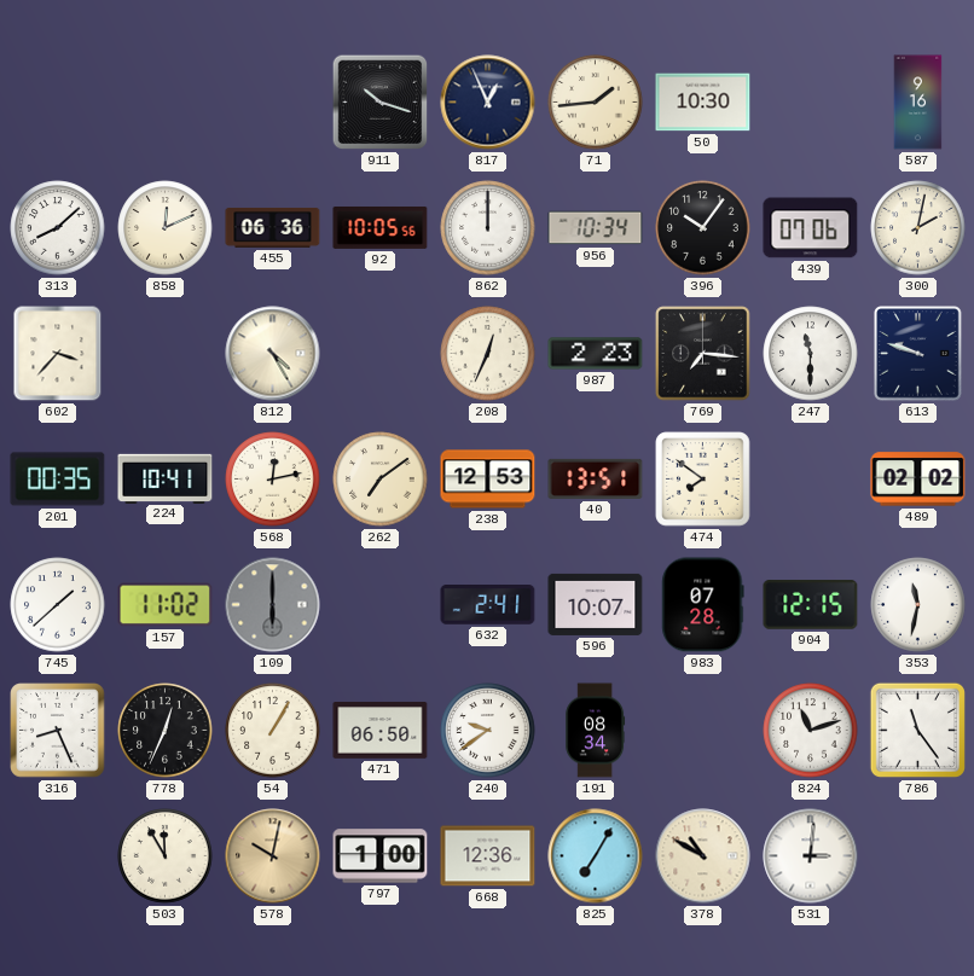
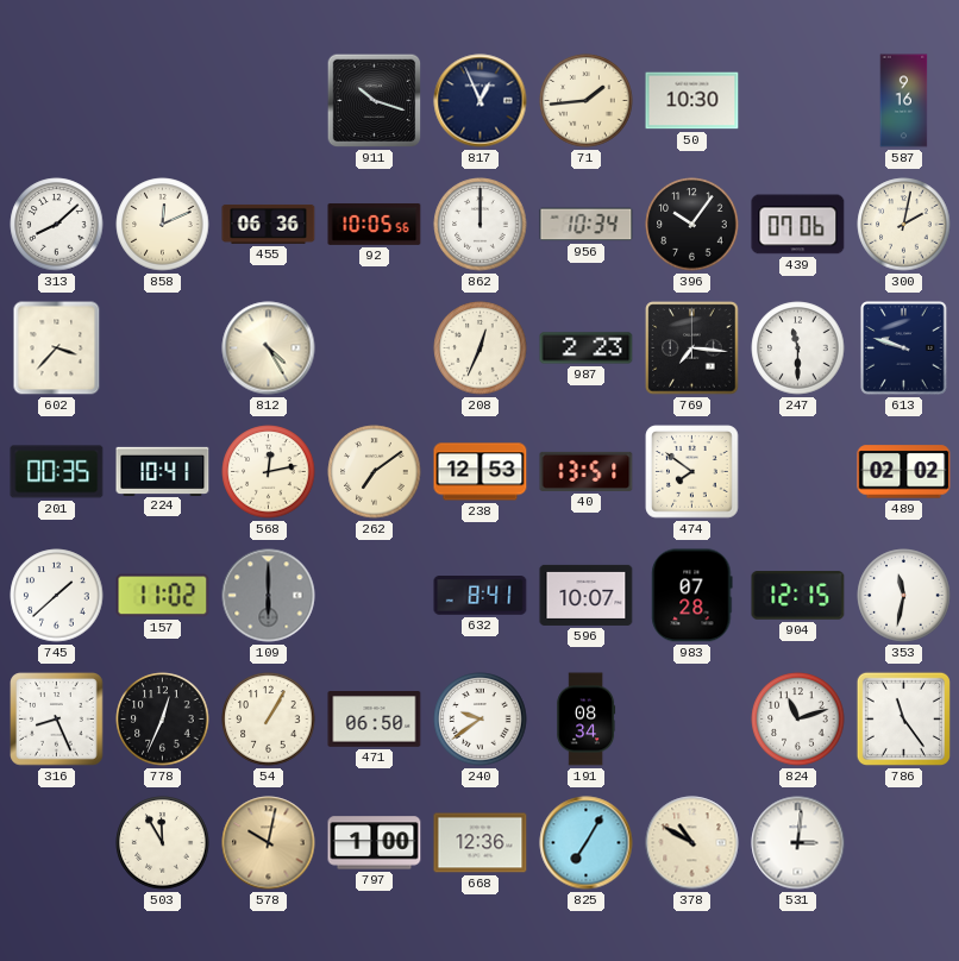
632: 2:41 -> 8:41 (481, 596)
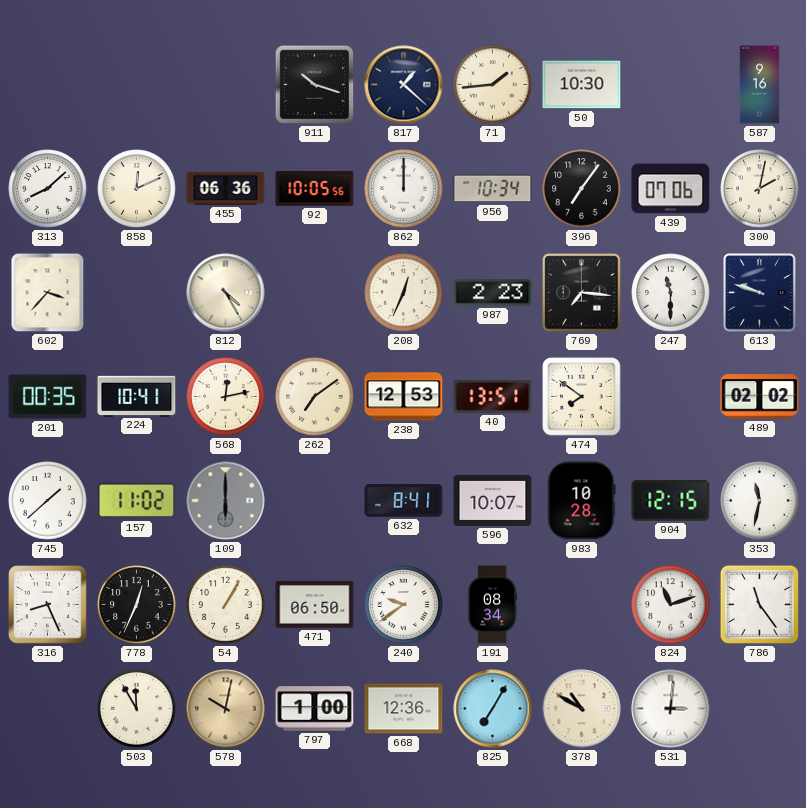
817: 12:56 -> 1:22 (404, 85)
396: 10:06 -> 7:06 (582, 189)
983: 07:28 -> 10:28 (582, 501)
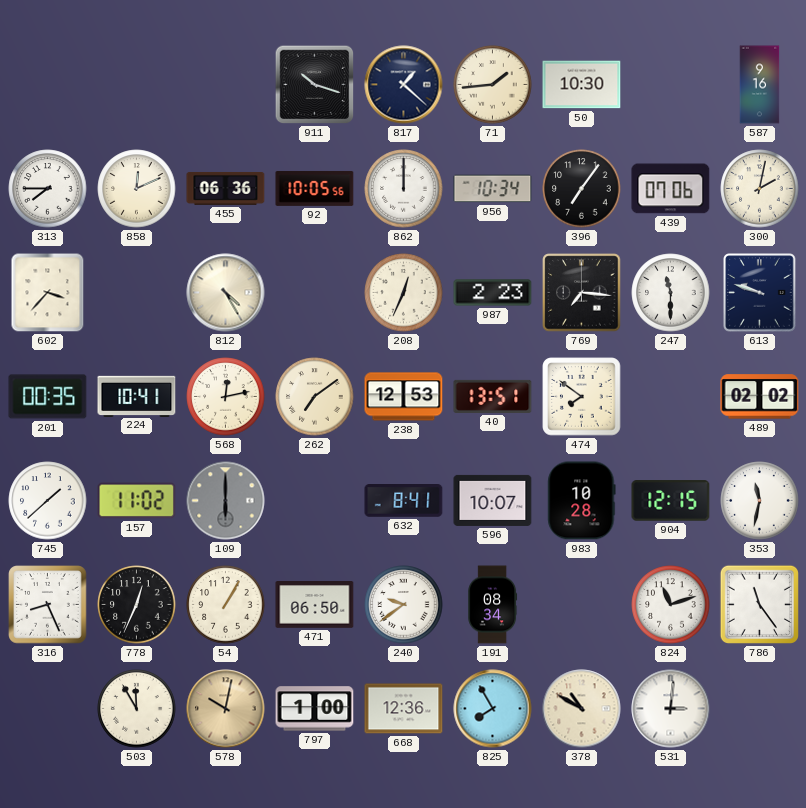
313: 8:08 -> 7:45 (48, 189)
825: 7:05 -> 7:55 (493, 709)
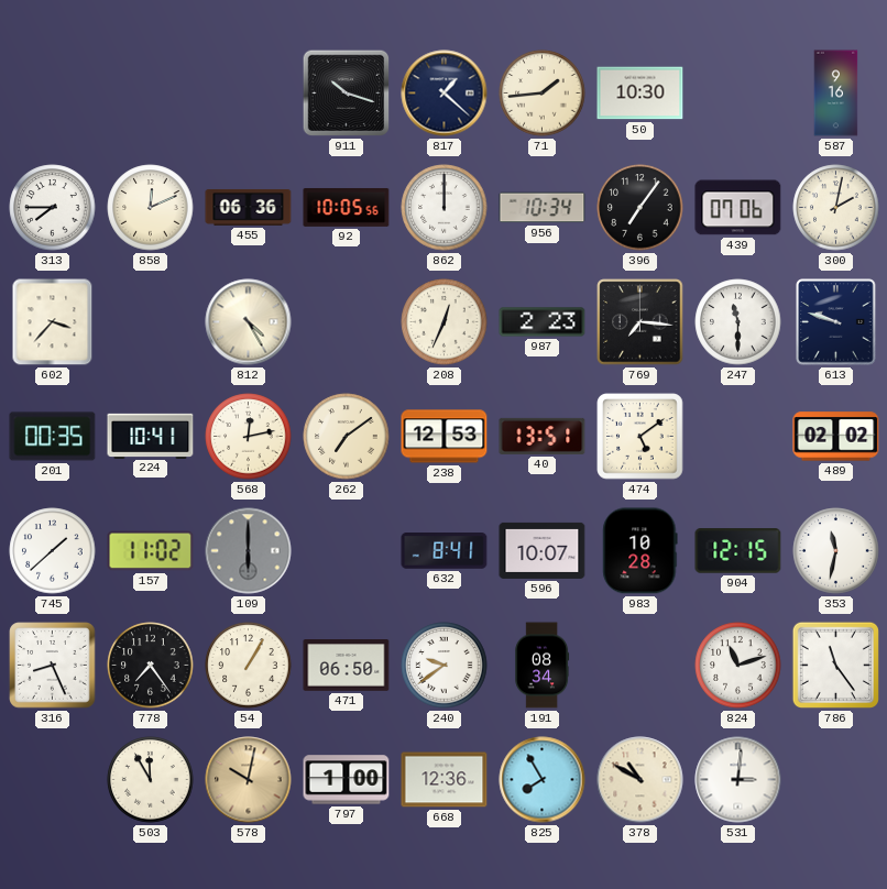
474: 7:51 -> 5:09 (640, 437)
778: 12:34 -> 7:24 (151, 666)
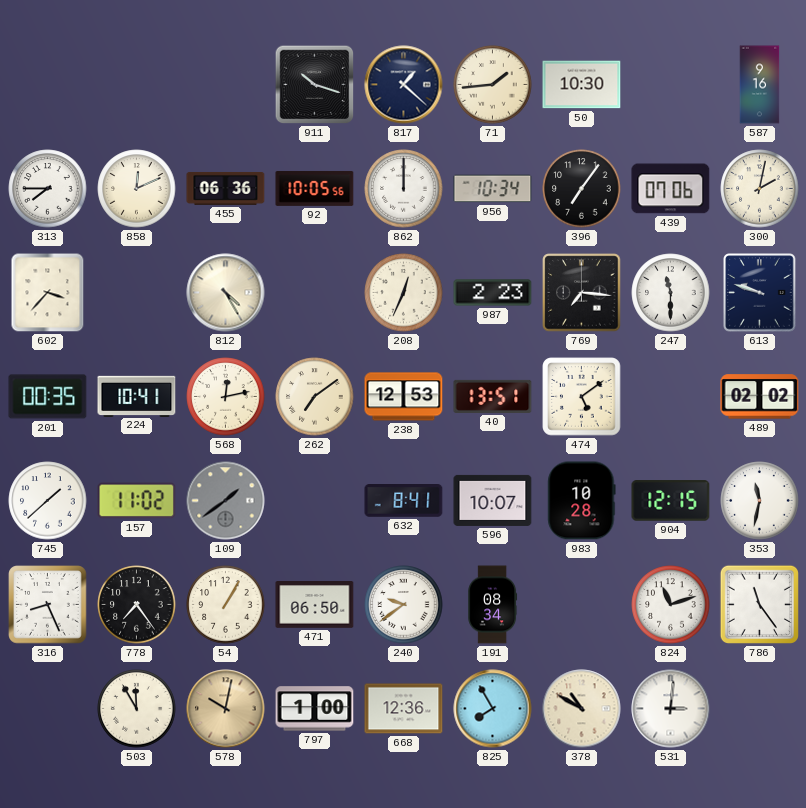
109: 6:00 -> 1:39 (226, 501)
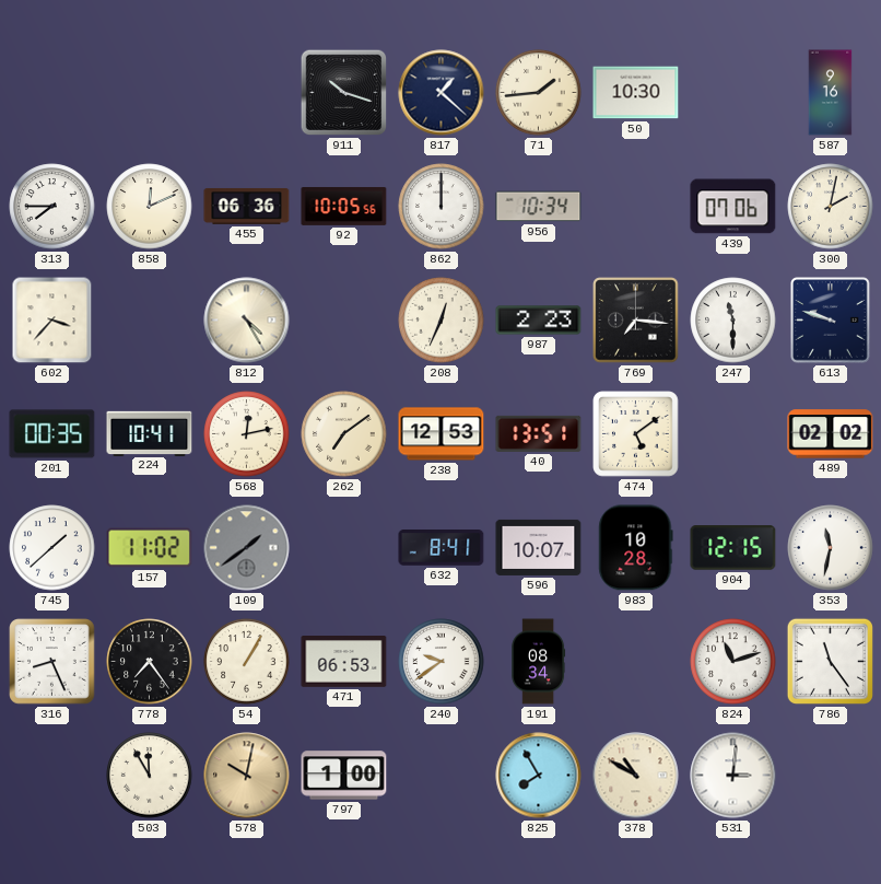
396: 7:06 -> none (582, 189)
471: 06:50 -> 06:53 (344, 662)
668: 12:36 -> none (404, 709)
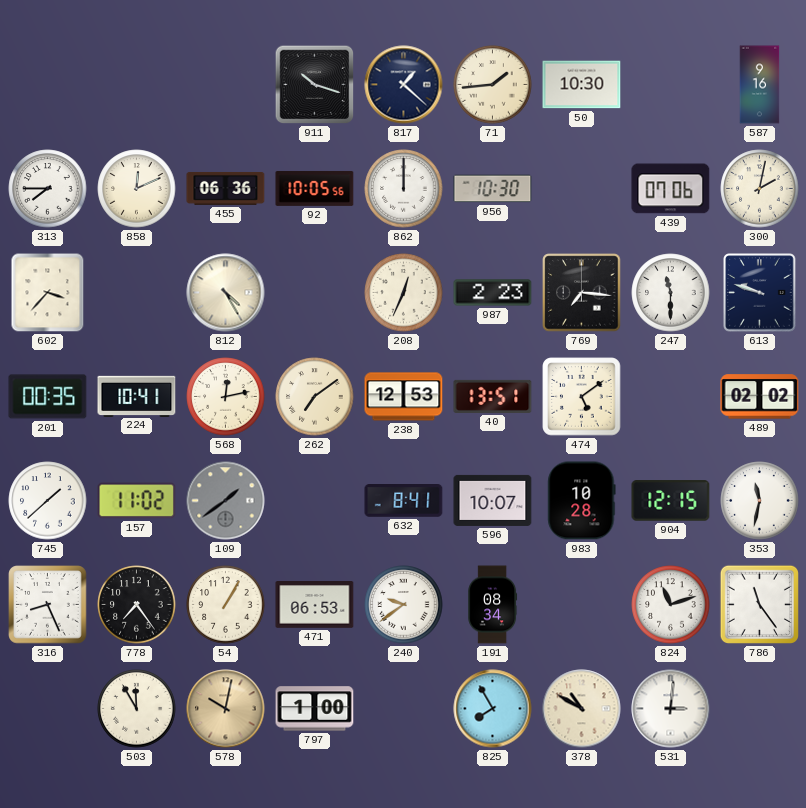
956: 10:34 -> 10:30 (493, 189)
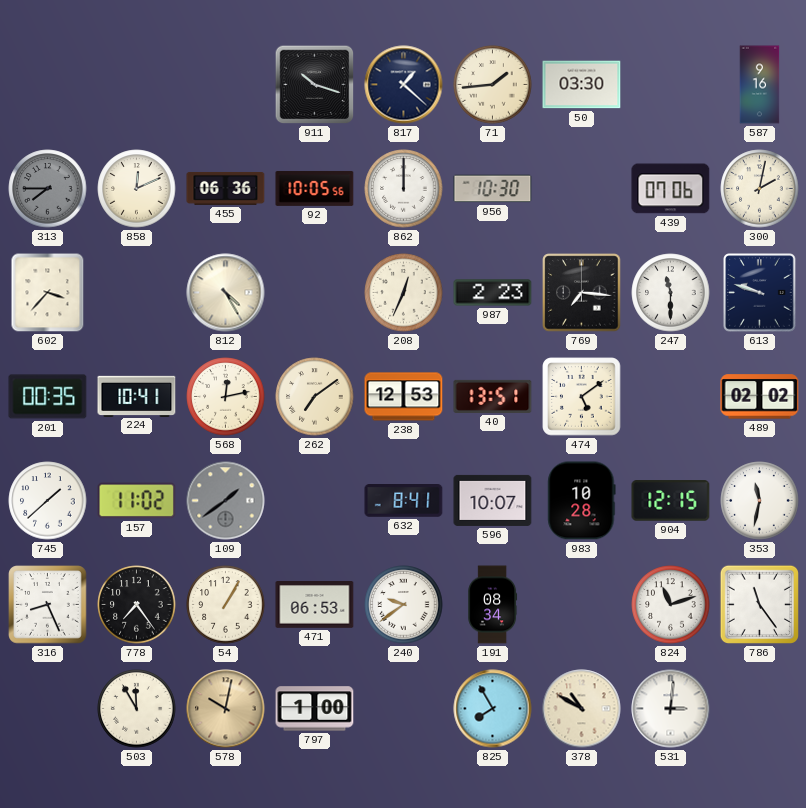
50: 10:30 -> 03:30 (582, 85)
313 dial: white -> grey (48, 189)
